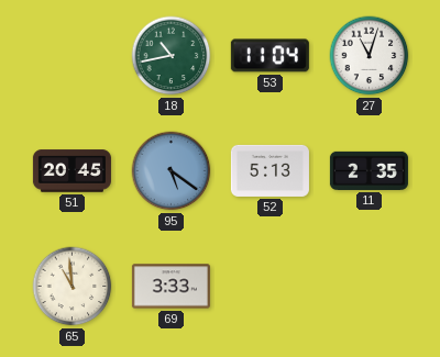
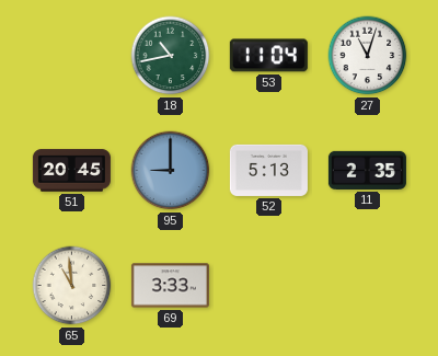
95: 5:21 -> 9:00 (171, 171)
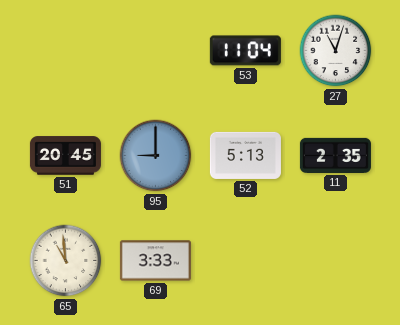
18: 10:43 -> none (171, 56)
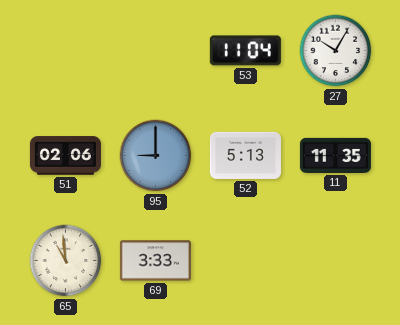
27: 11:03 -> 10:05 (336, 51)
51: 20:45 -> 02:06 (65, 156)
11: 2:35 -> 11:35 (335, 155)
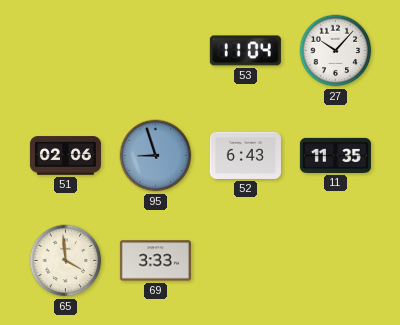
27: 10:05 -> 10:07 (336, 51)
95: 9:00 -> 8:57 (156, 156)
52: 5:13 -> 6:43 (245, 155)
65: 10:59 -> 3:59 (66, 261)
